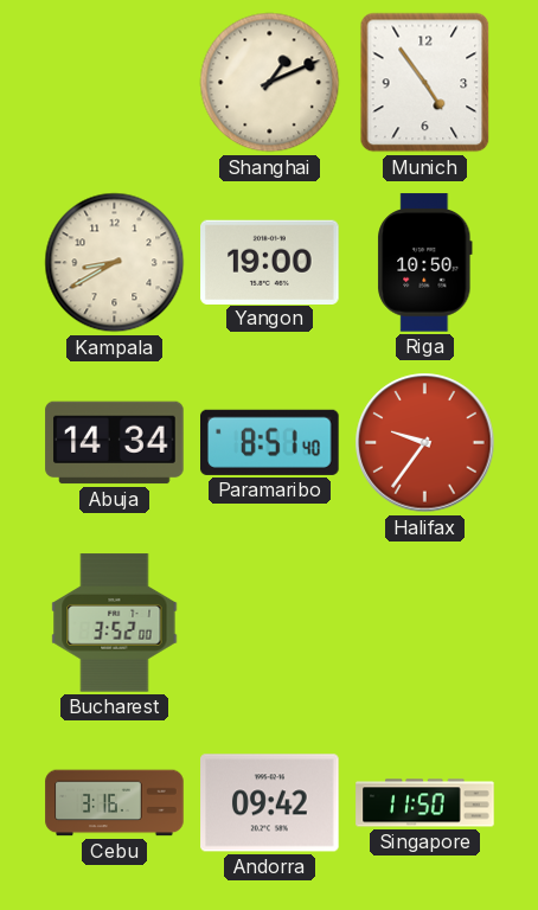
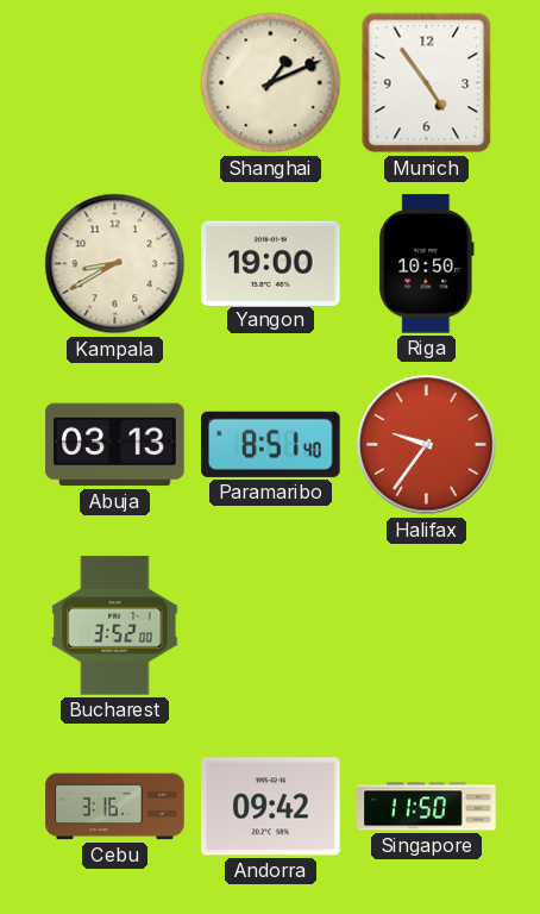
Abuja: 14:34 -> 03:13 (115, 445)
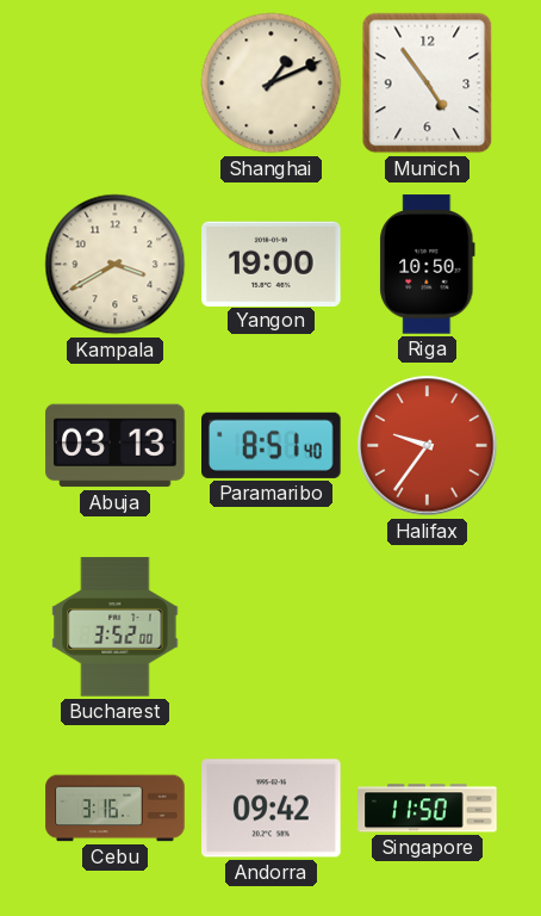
Kampala: 8:40 -> 3:40 (116, 265)
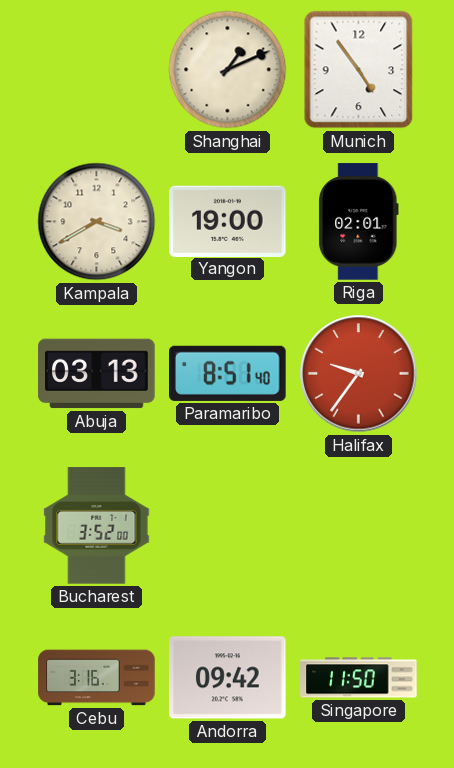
Riga: 10:50 -> 02:01 (359, 222)
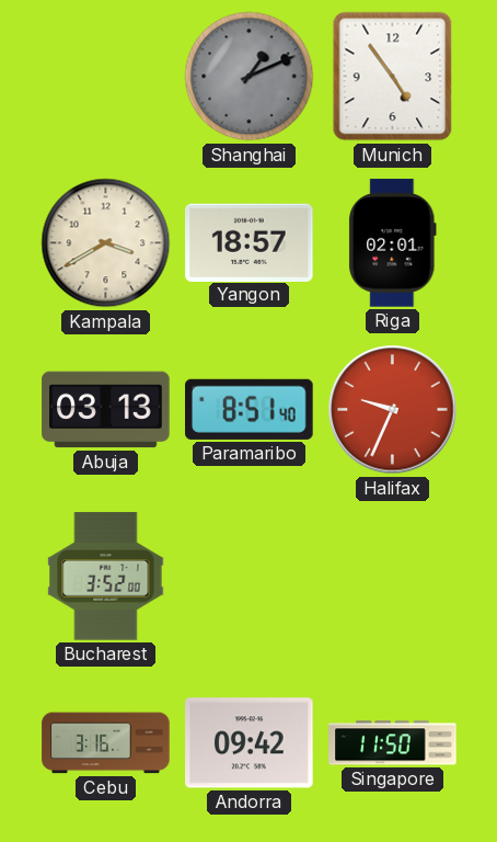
Shanghai dial: cream -> grey (250, 77)
Yangon: 19:00 -> 18:57 (250, 242)
Halifax: 9:36 -> 9:34 (393, 410)
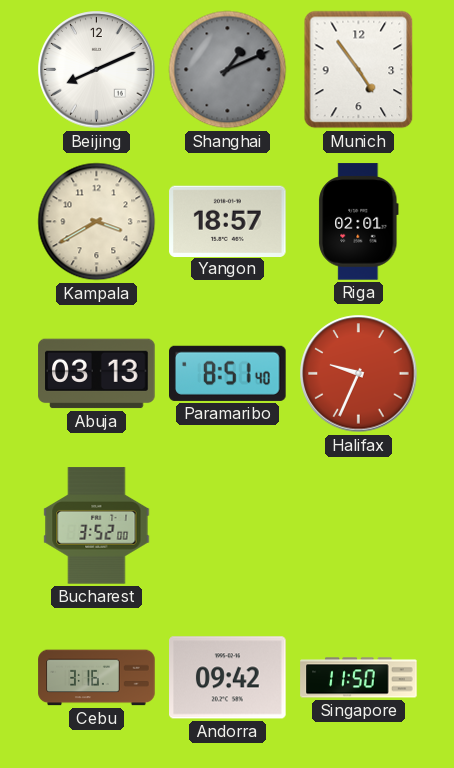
Beijing: none -> 8:11 (97, 70)
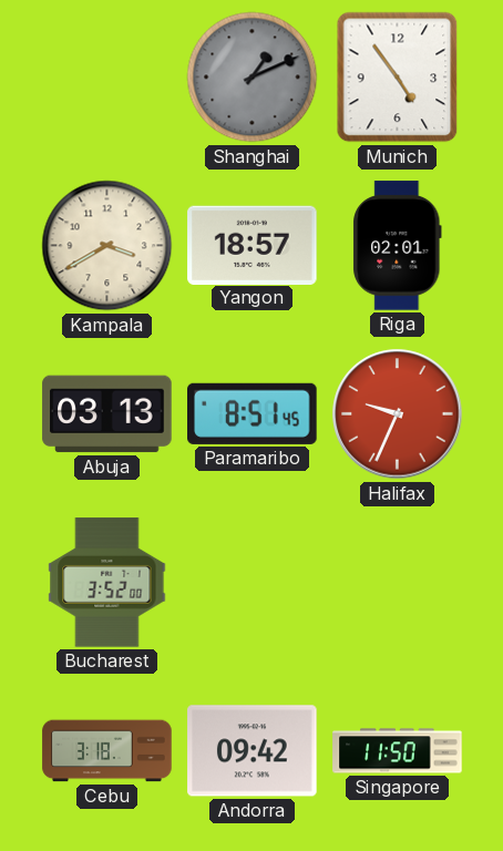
Beijing: 8:11 -> none (97, 70)
Paramaribo: 8:51:40 -> 8:51:45 (253, 413)
Cebu: 3:16 -> 3:18 (107, 751)
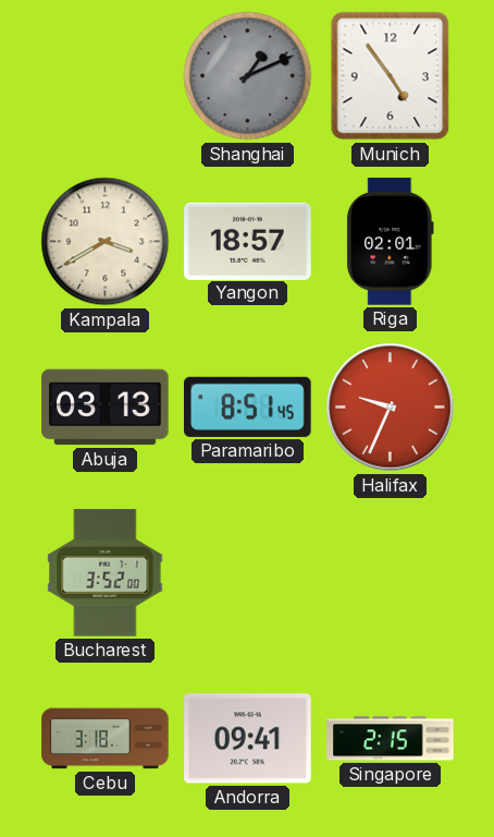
Andorra: 09:42 -> 09:41 (248, 739)
Singapore: 11:50 -> 2:15 (391, 739)
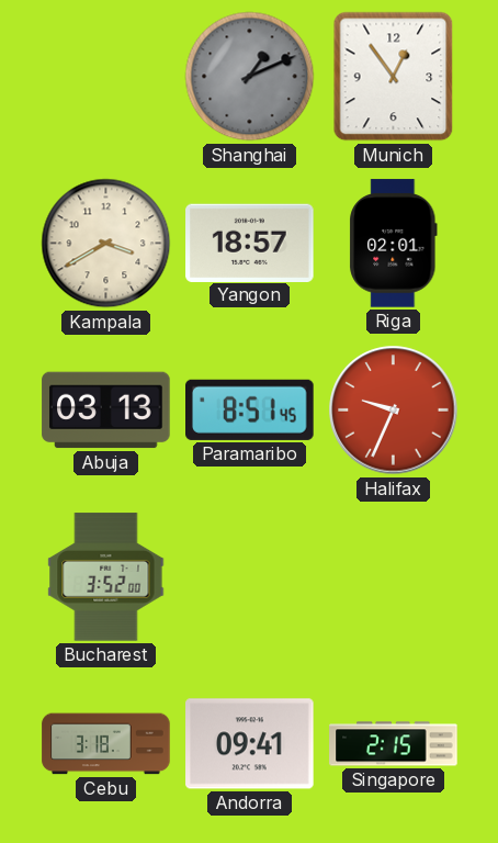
Munich: 4:54 -> 12:54 (394, 77)
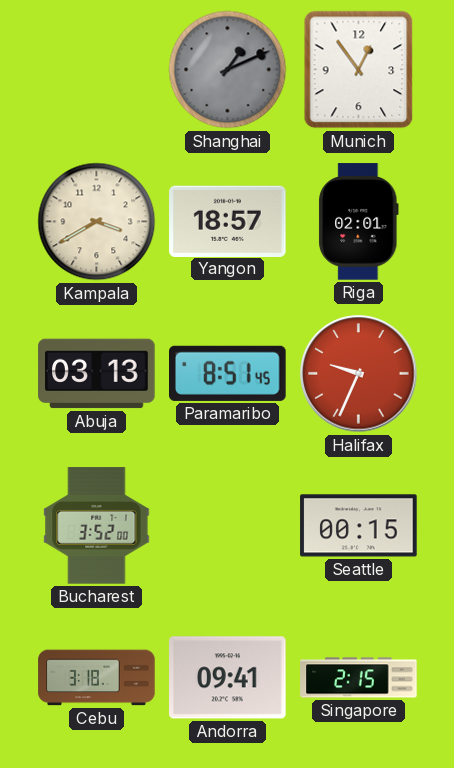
Seattle: none -> 00:15 (359, 526)
